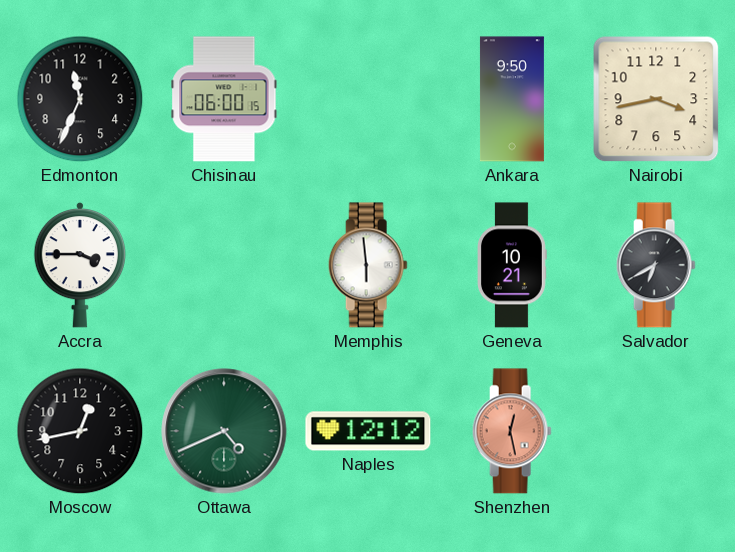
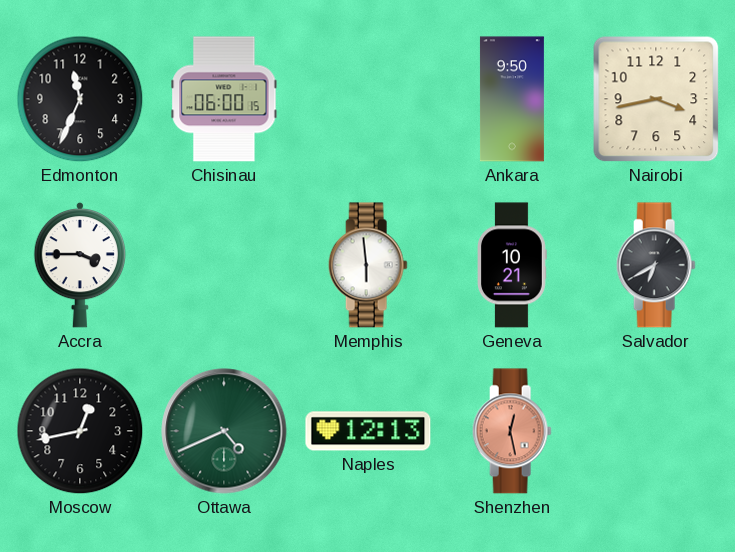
Naples: 12:12 -> 12:13 (368, 431)
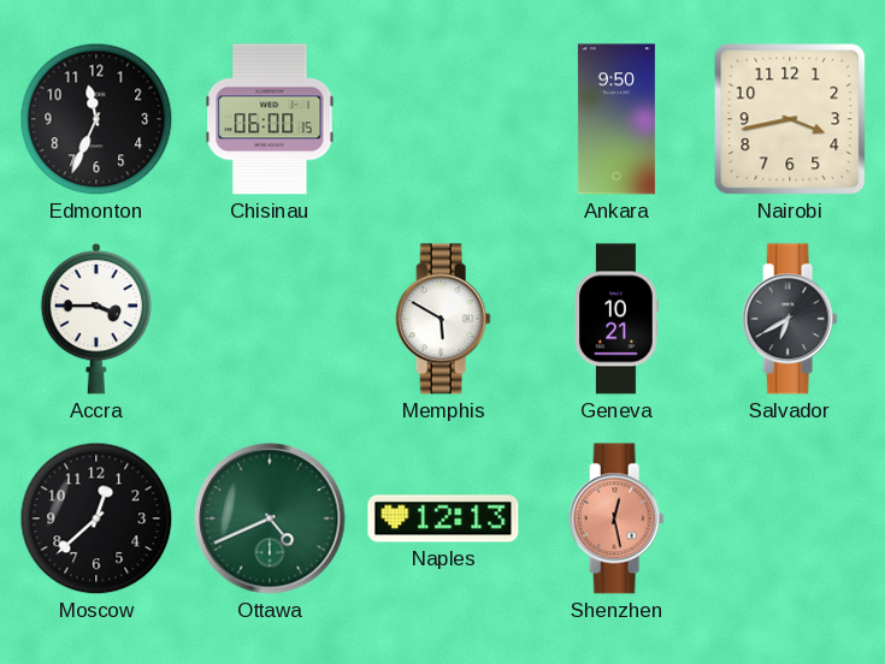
Memphis: 5:59 -> 5:50 (443, 319)
Moscow: 12:43 -> 12:38 (96, 518)
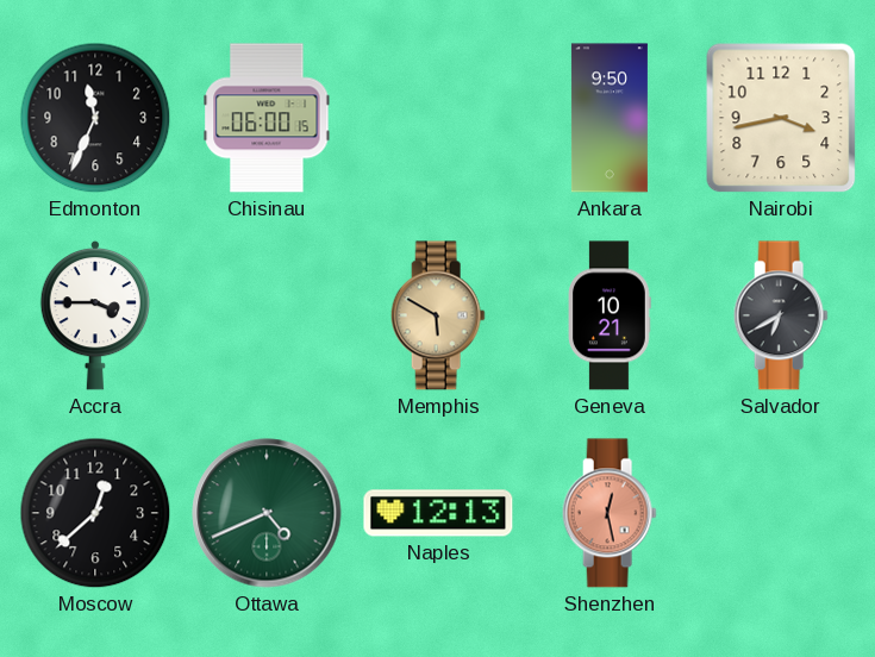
Memphis dial: white -> champagne (438, 315)
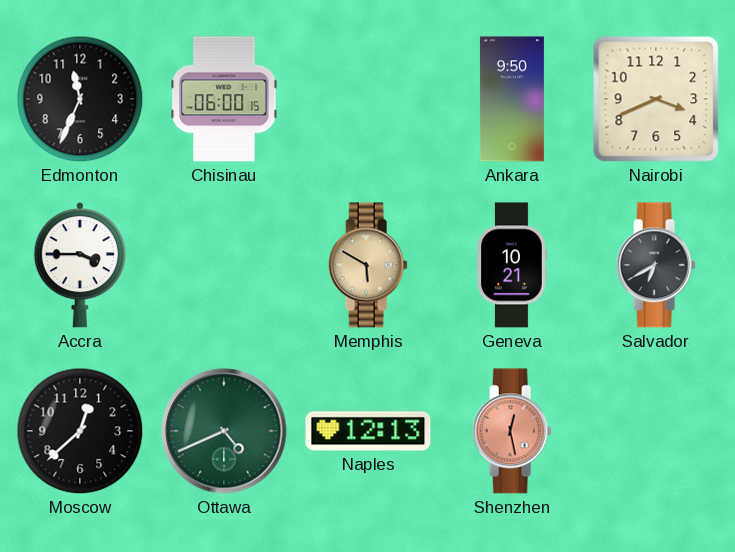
Nairobi: 3:43 -> 3:41 (656, 99)
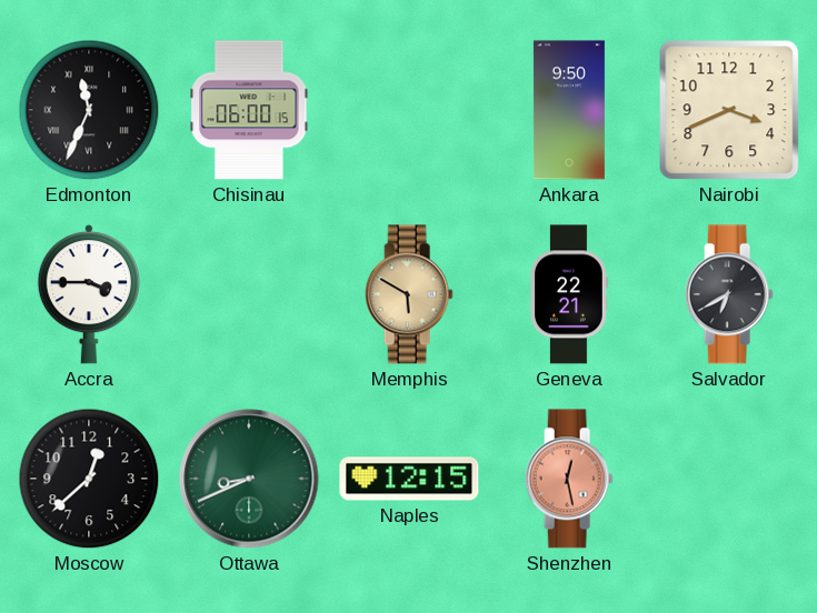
Edmonton numerals: Arabic -> Roman (89, 110)
Geneva: 10:21 -> 22:21 (570, 294)
Ottawa: 4:41 -> 8:41 (249, 479)
Naples: 12:13 -> 12:15 (409, 479)
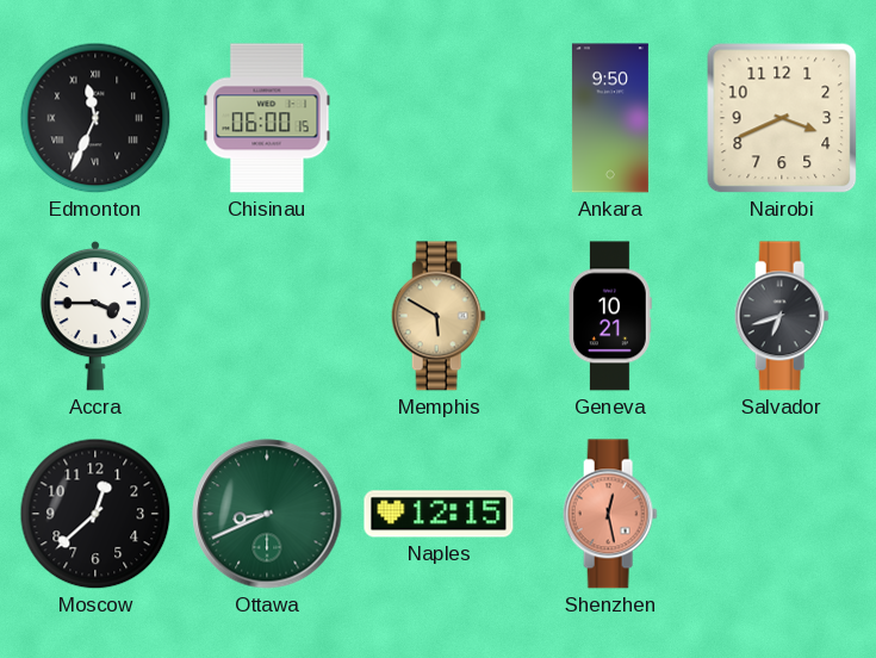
Geneva: 22:21 -> 10:21 (611, 316)
Salvador: 6:40 -> 6:42 (782, 316)
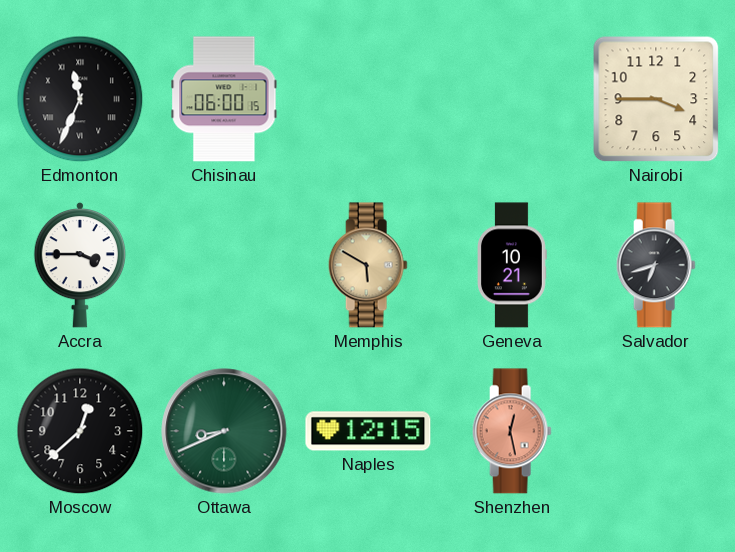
Ankara: 9:50 -> none (610, 118)
Nairobi: 3:41 -> 3:45 (656, 99)
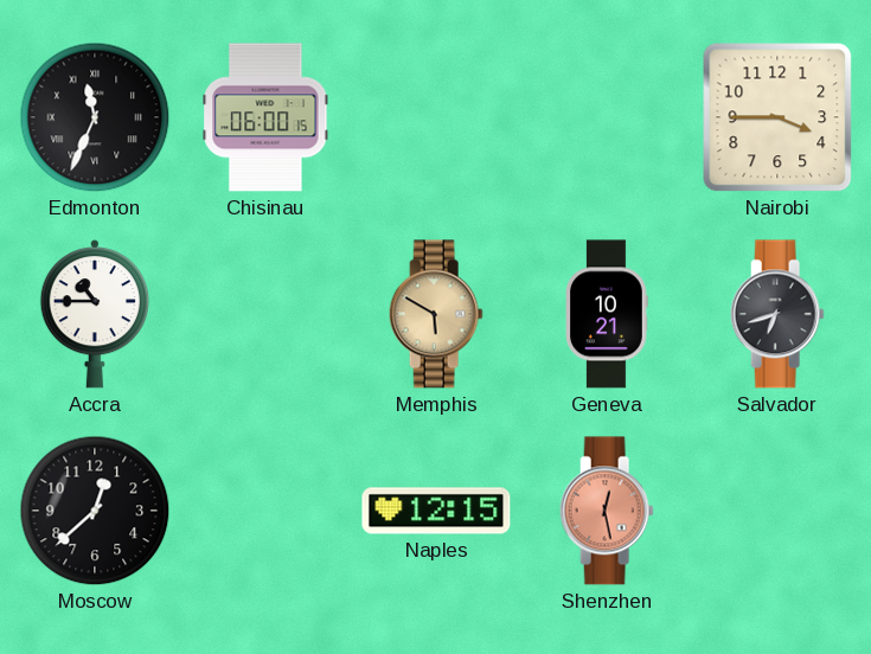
Accra: 3:45 -> 10:45 (95, 314)
Ottawa: 8:41 -> none (224, 431)
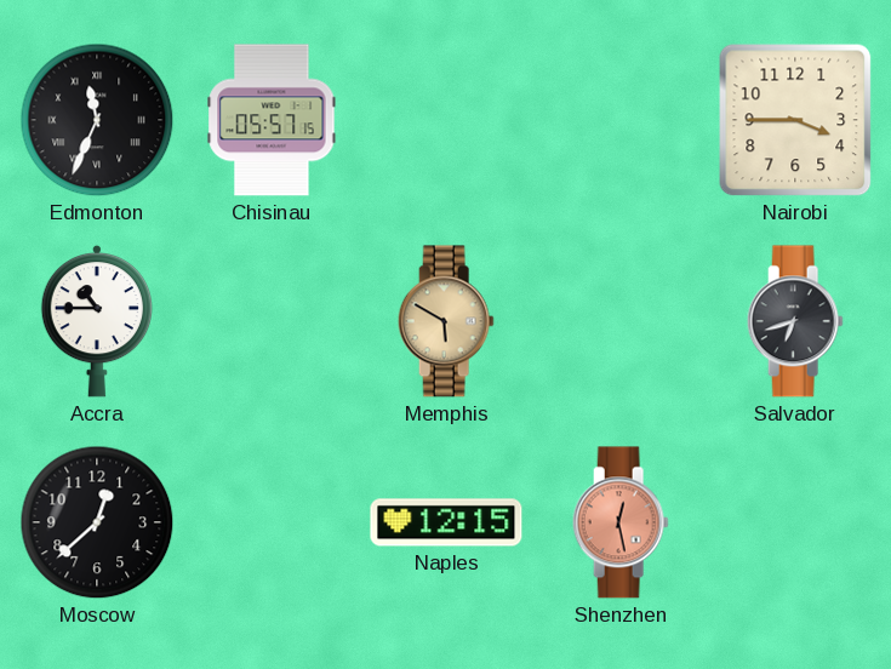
Chisinau: 06:00 -> 05:57 (272, 120)
Geneva: 10:21 -> none (608, 314)
